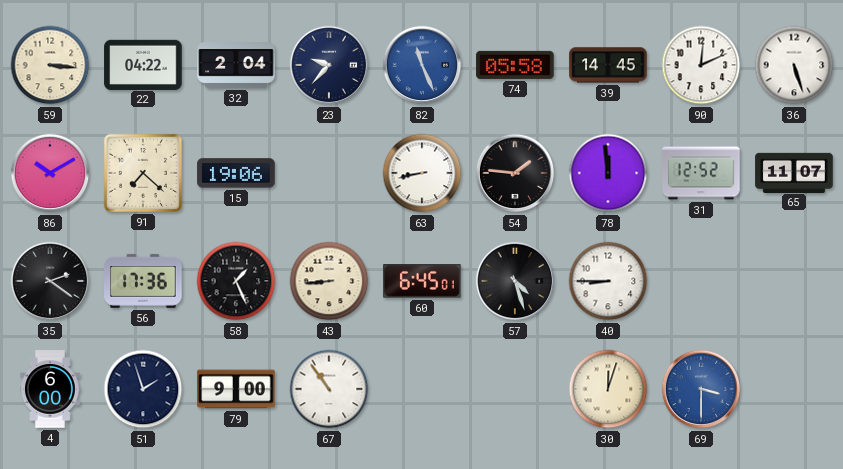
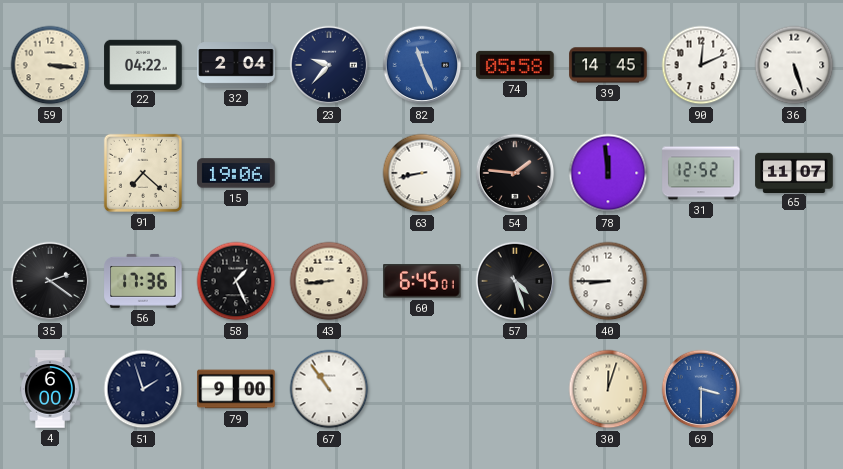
86: 10:10 -> none (50, 173)
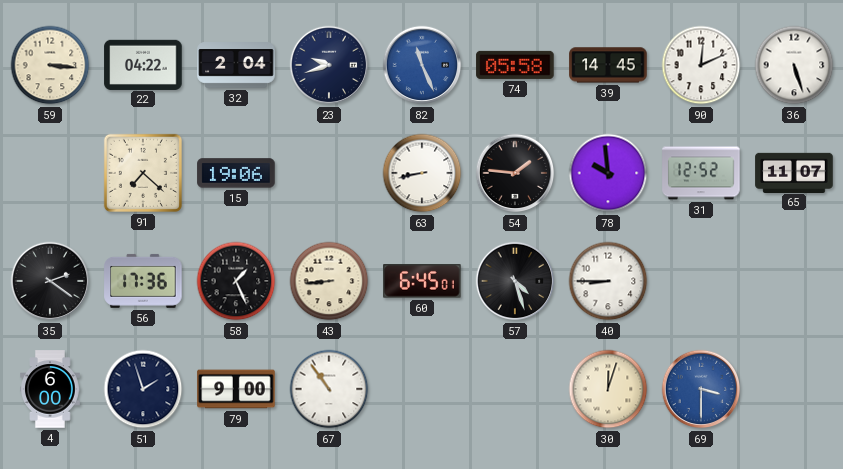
23: 9:37 -> 9:42 (329, 65)
78: 11:59 -> 9:59 (608, 173)
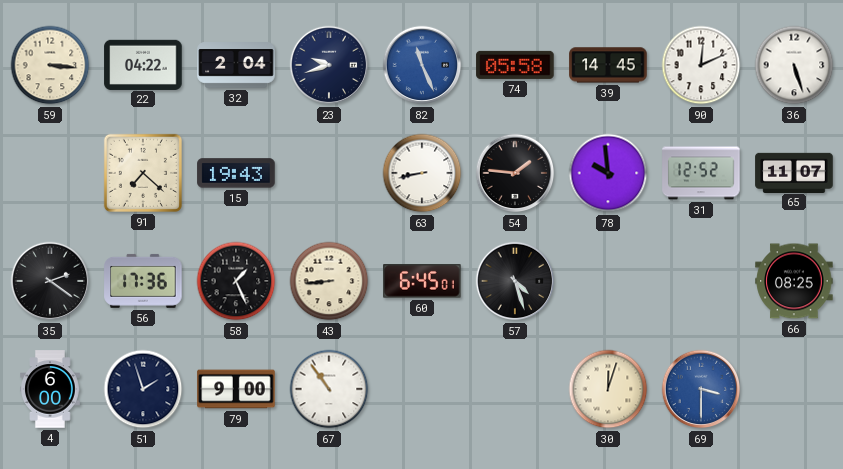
15: 19:06 -> 19:43 (236, 173)
40: 8:45 -> none (608, 281)
66: none -> 08:25 (794, 281)
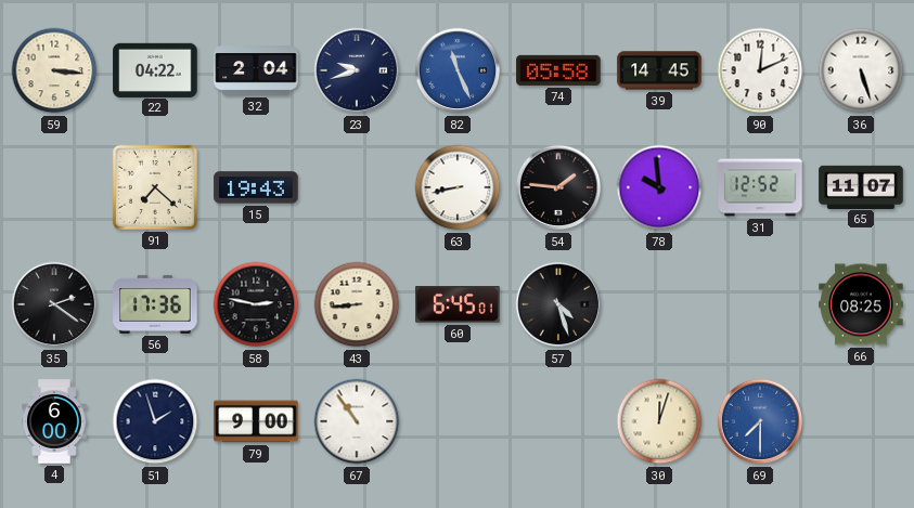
58: 1:26 -> 2:47 (256, 304)
69: 3:30 -> 7:30 (760, 421)
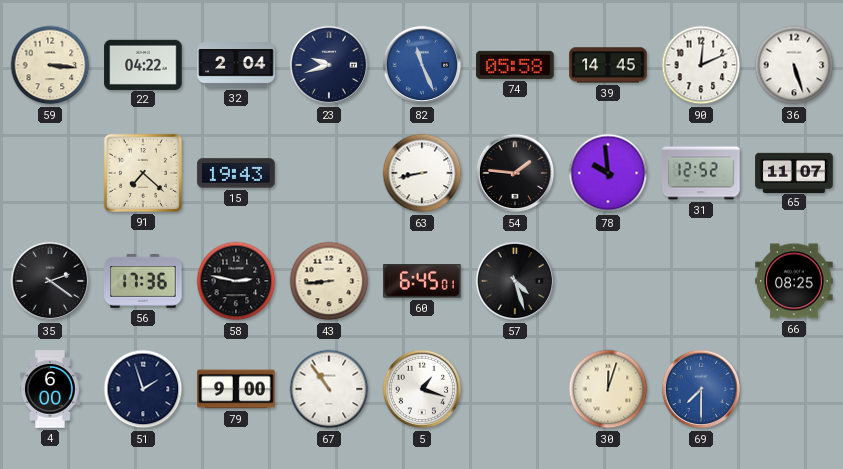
5: none -> 1:18 (422, 389)
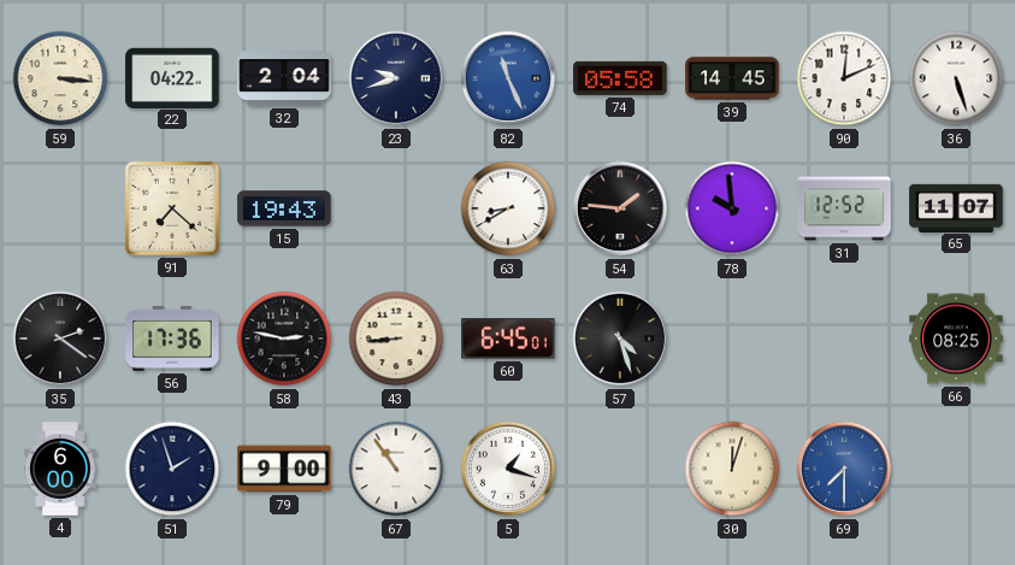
63: 8:43 -> 8:40 (508, 208)
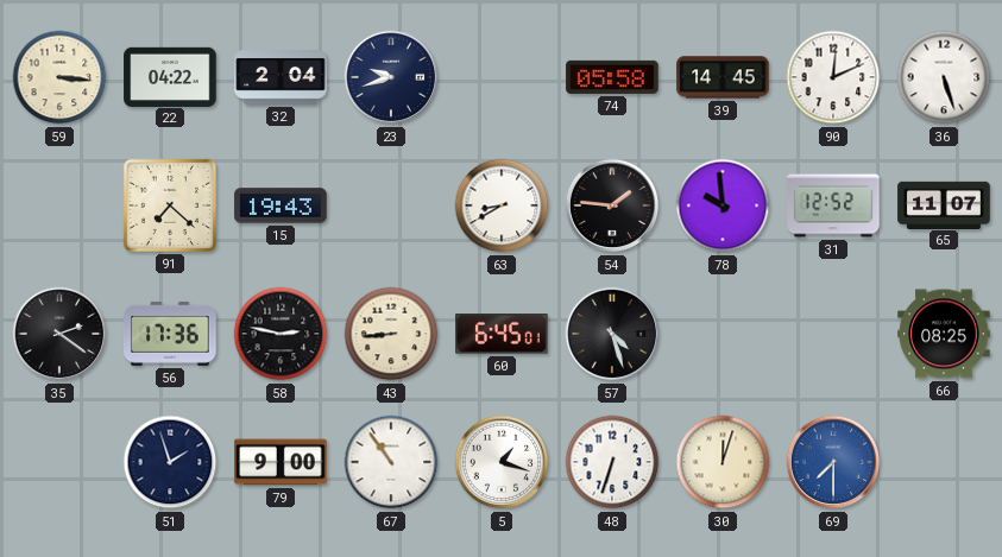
82: 11:26 -> none (508, 78)
4: 6:00 -> none (60, 469)
48: none -> 6:33 (612, 462)
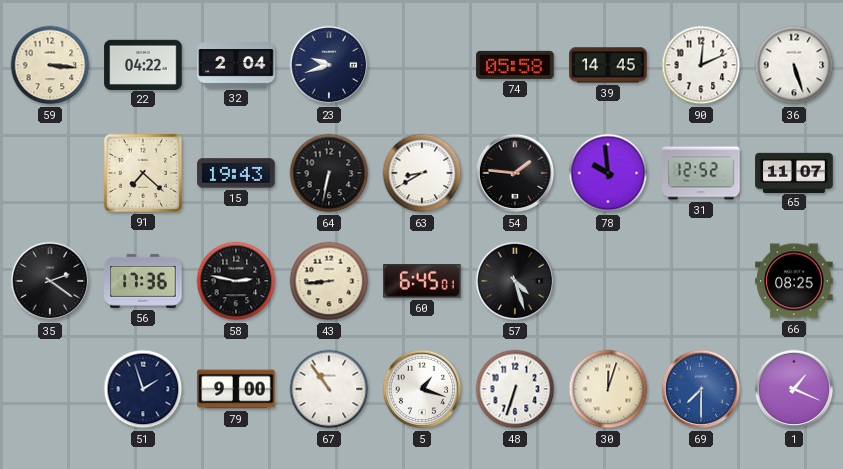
64: none -> 6:32 (329, 173)
1: none -> 1:19 (794, 389)
